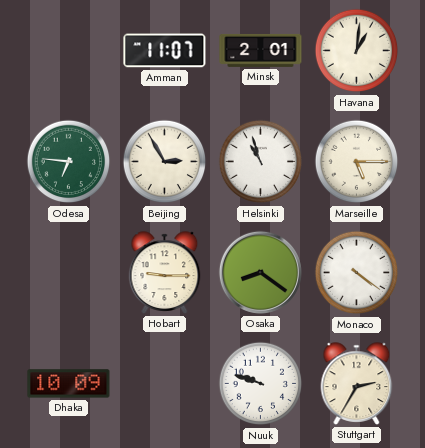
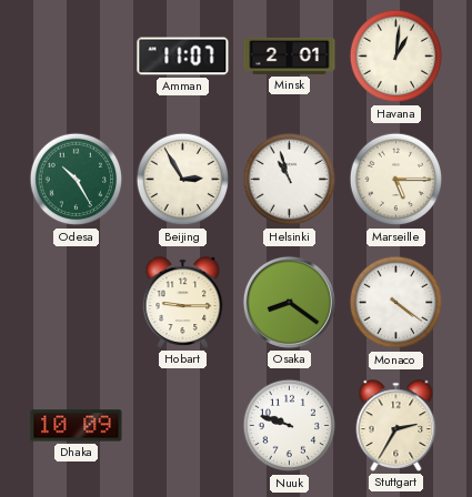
Odesa: 6:46 -> 10:25 (77, 180)
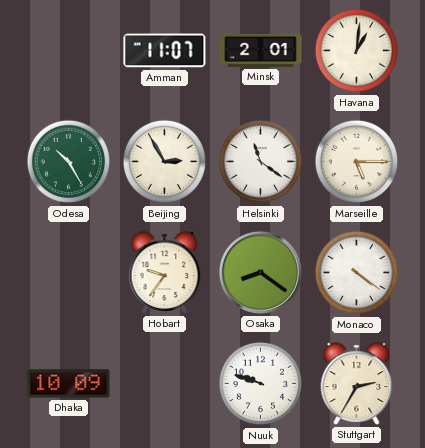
Helsinki: 10:57 -> 11:21 (261, 162)
Hobart: 9:15 -> 9:36 (165, 273)
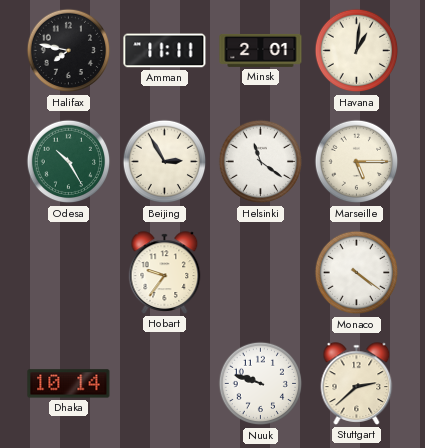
Halifax: none -> 7:47 (69, 51)
Amman: 11:07 -> 11:11 (165, 51)
Osaka: 8:21 -> none (260, 272)
Dhaka: 10:09 -> 10:14 (69, 384)
Stuttgart: 2:35 -> 2:38 (357, 384)
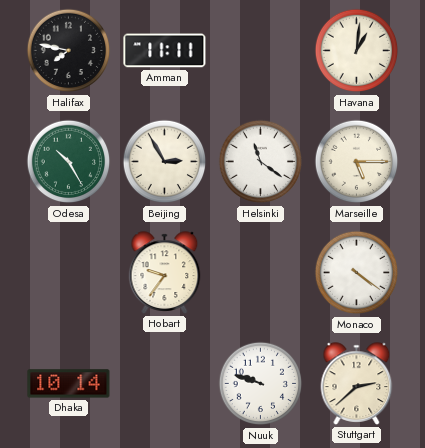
Minsk: 2:01 -> none (261, 50)
